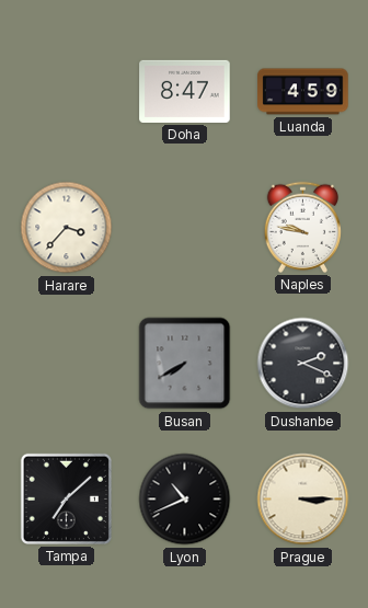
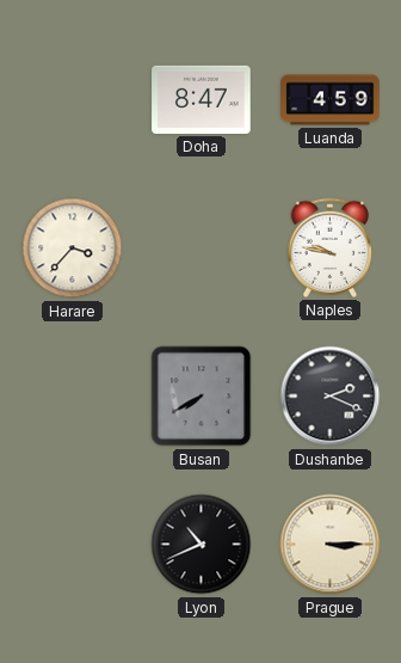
Tampa: 7:08 -> none (66, 498)
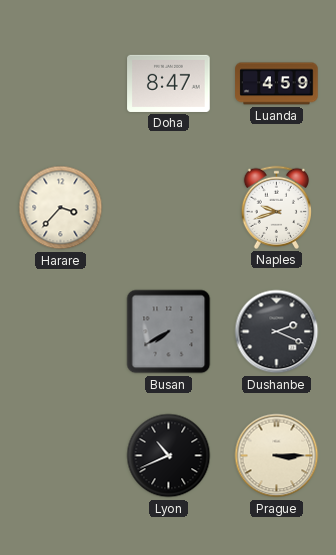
Naples: 9:47 -> 9:42 (276, 207)
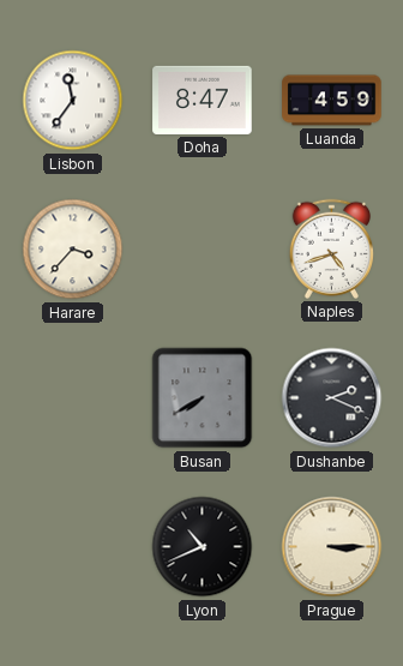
Lisbon: none -> 11:36 (73, 101)
Naples: 9:42 -> 4:42 (331, 248)
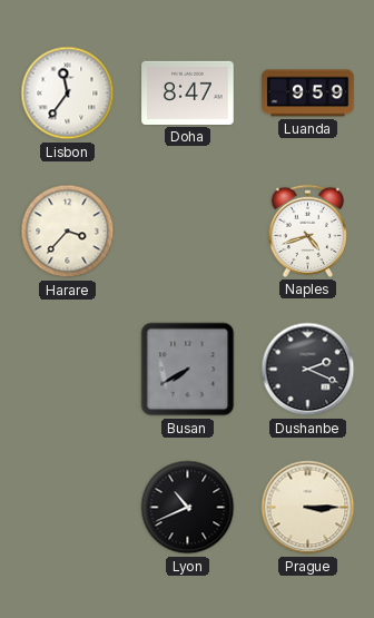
Luanda: 4:59 -> 9:59 (308, 94)
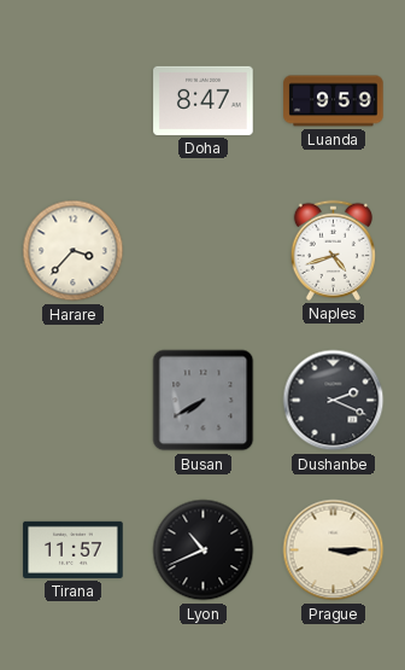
Lisbon: 11:36 -> none (68, 94)
Tirana: none -> 11:57 (74, 549)
